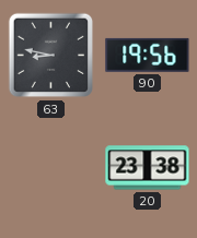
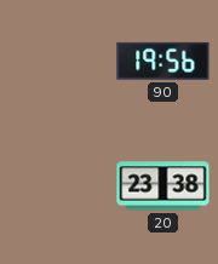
63: 8:47 -> none (51, 56)
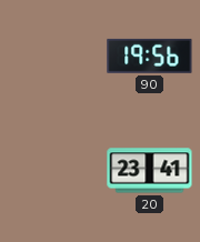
20: 23:38 -> 23:41 (150, 171)
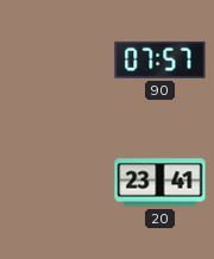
90: 19:56 -> 07:57 (160, 59)
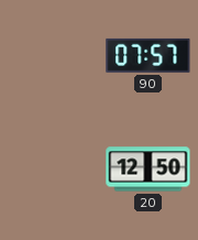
20: 23:41 -> 12:50 (148, 170)
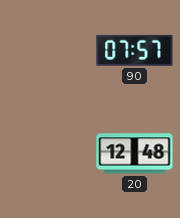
20: 12:50 -> 12:48 (135, 154)
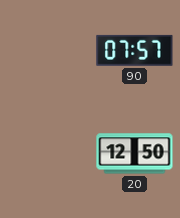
20: 12:48 -> 12:50 (135, 154)
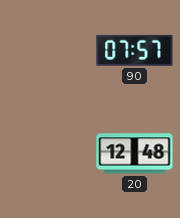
20: 12:50 -> 12:48 (135, 154)
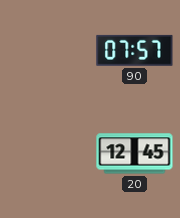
20: 12:48 -> 12:45 (135, 154)
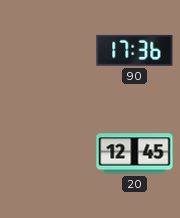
90: 07:57 -> 17:36 (135, 50)
